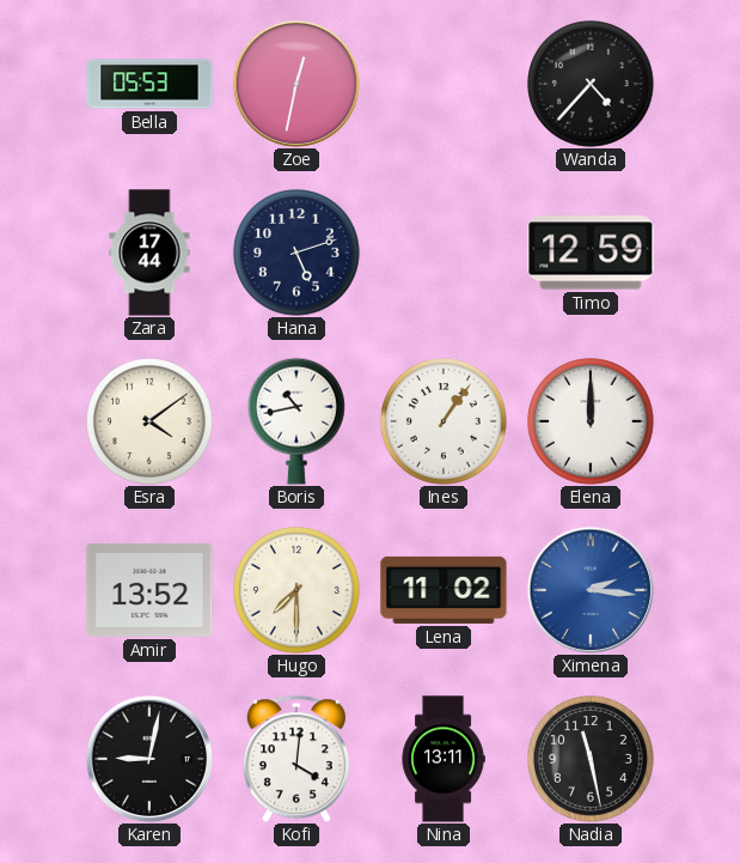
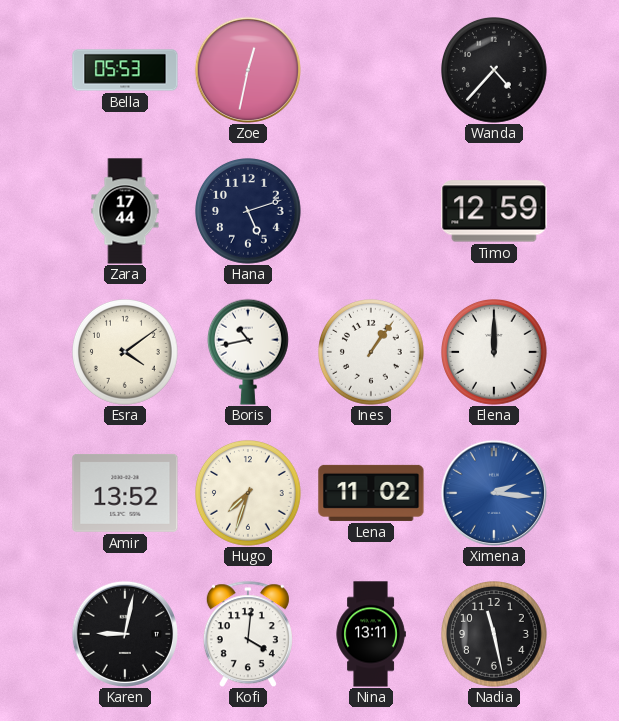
Hugo: 7:30 -> 7:33 (249, 494)
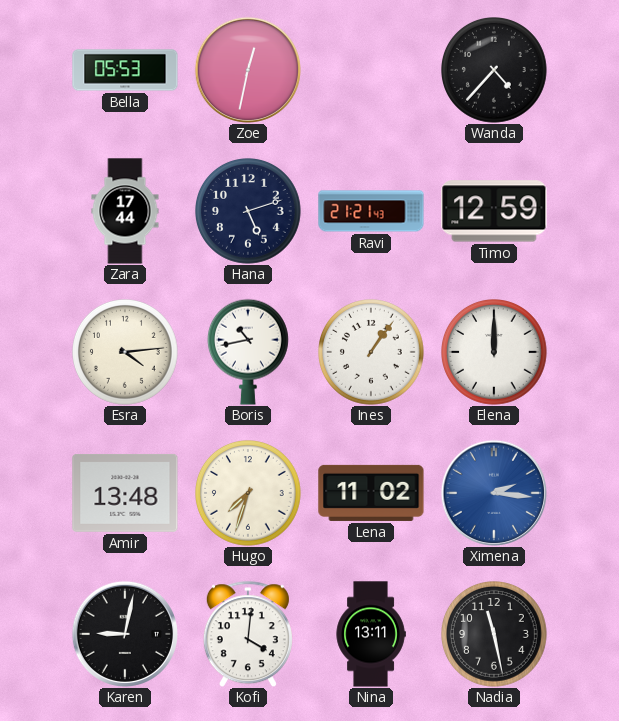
Ravi: none -> 21:21 (371, 211)
Esra: 4:09 -> 4:14 (126, 353)
Amir: 13:52 -> 13:48 (125, 493)
